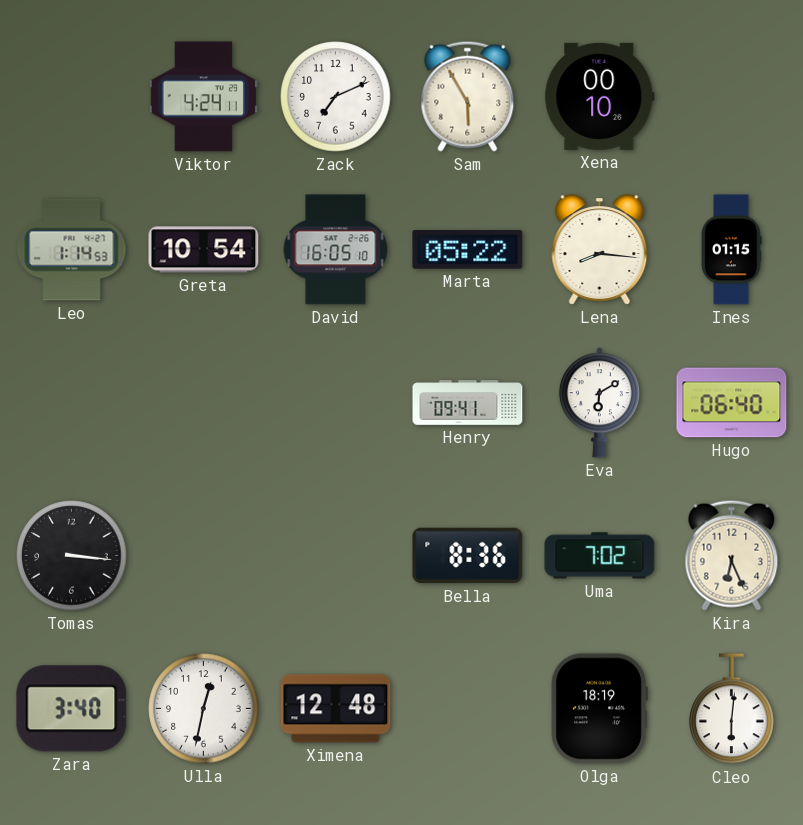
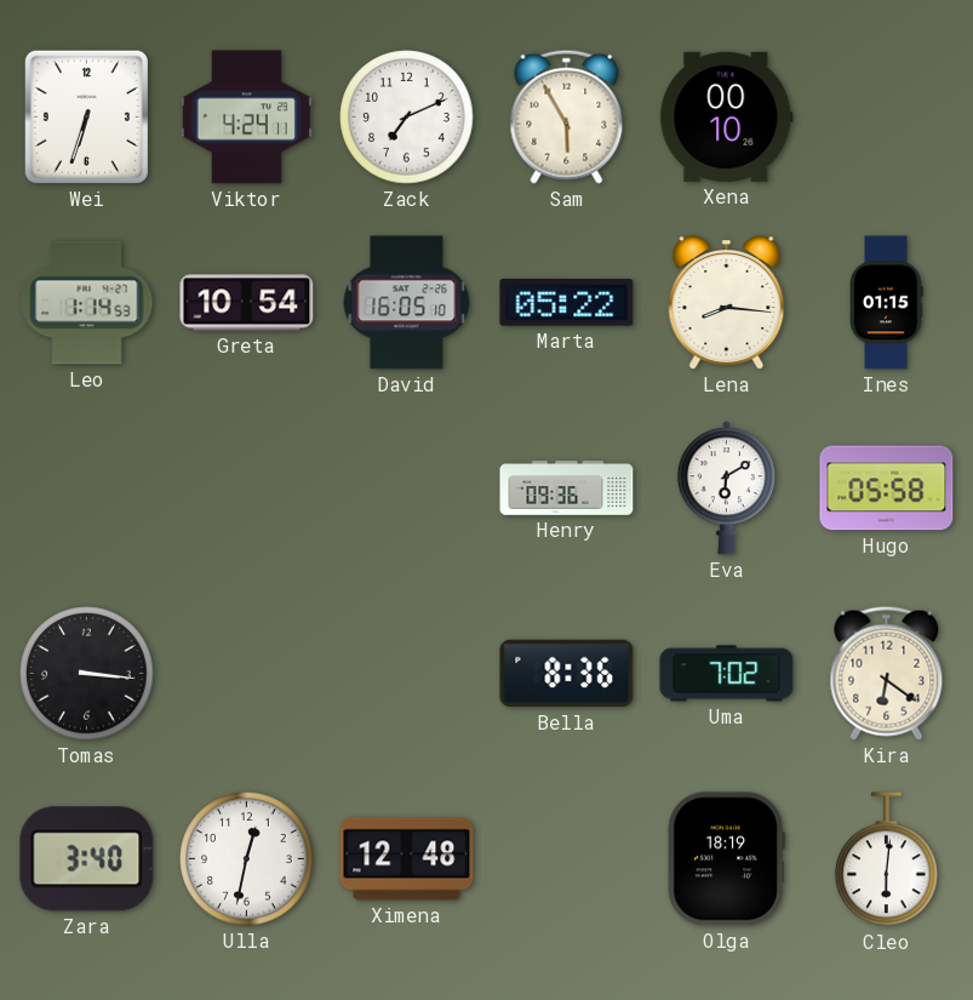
Wei: none -> 6:33 (86, 116)
Henry: 09:41 -> 09:36 (567, 488)
Hugo: 06:40 -> 05:58 (887, 488)
Kira: 6:26 -> 6:21 (887, 673)
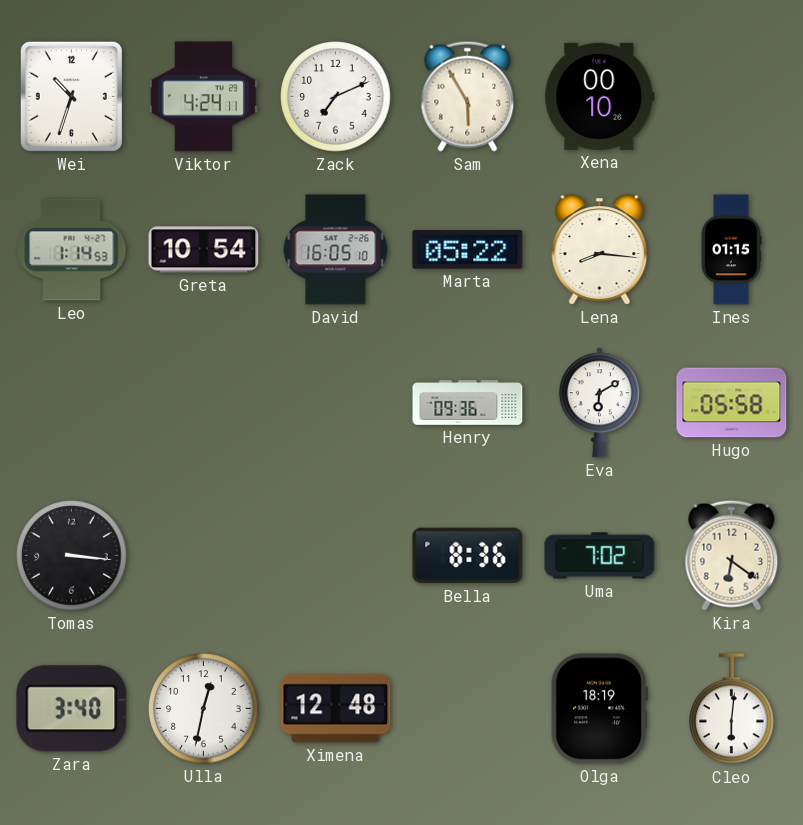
Wei: 6:33 -> 10:33 (71, 96)
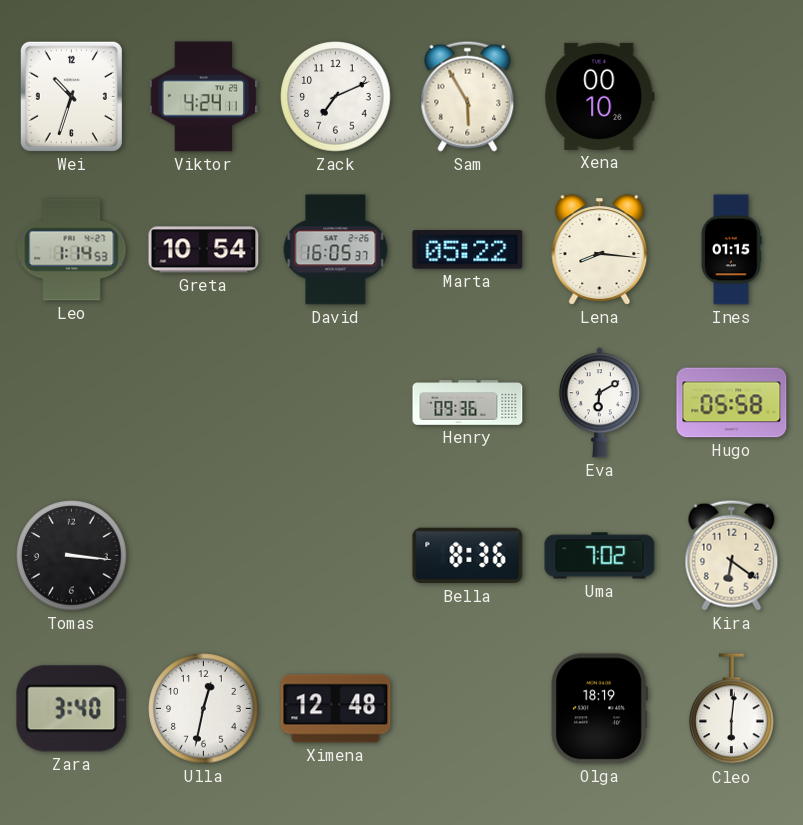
David: 16:05:10 -> 16:05:37 (336, 250)
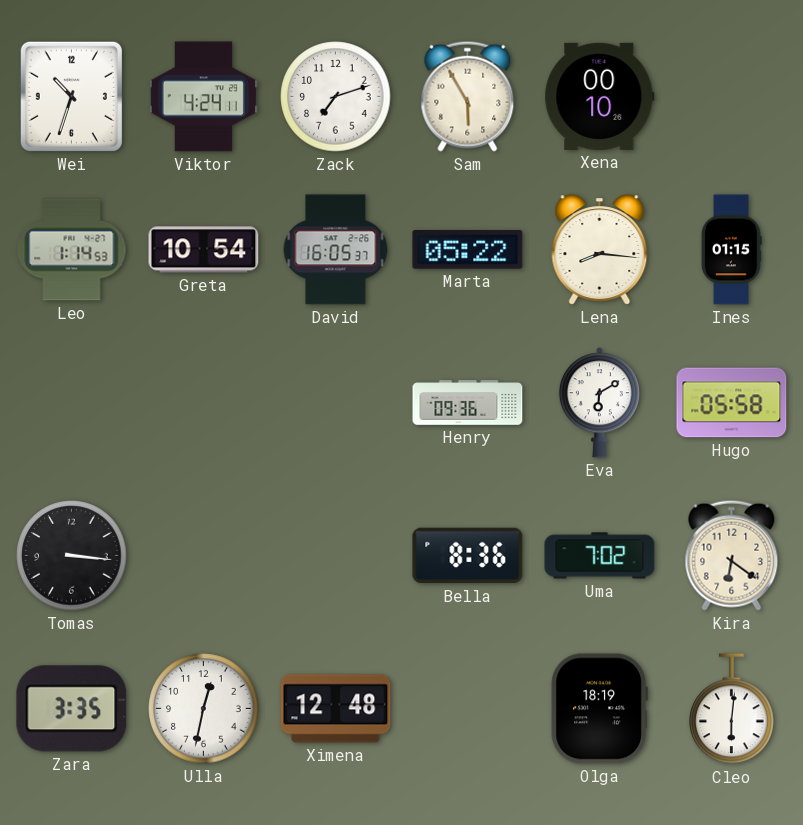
Zack: 7:11 -> 7:12 (336, 97)
Zara: 3:40 -> 3:35 (72, 709)
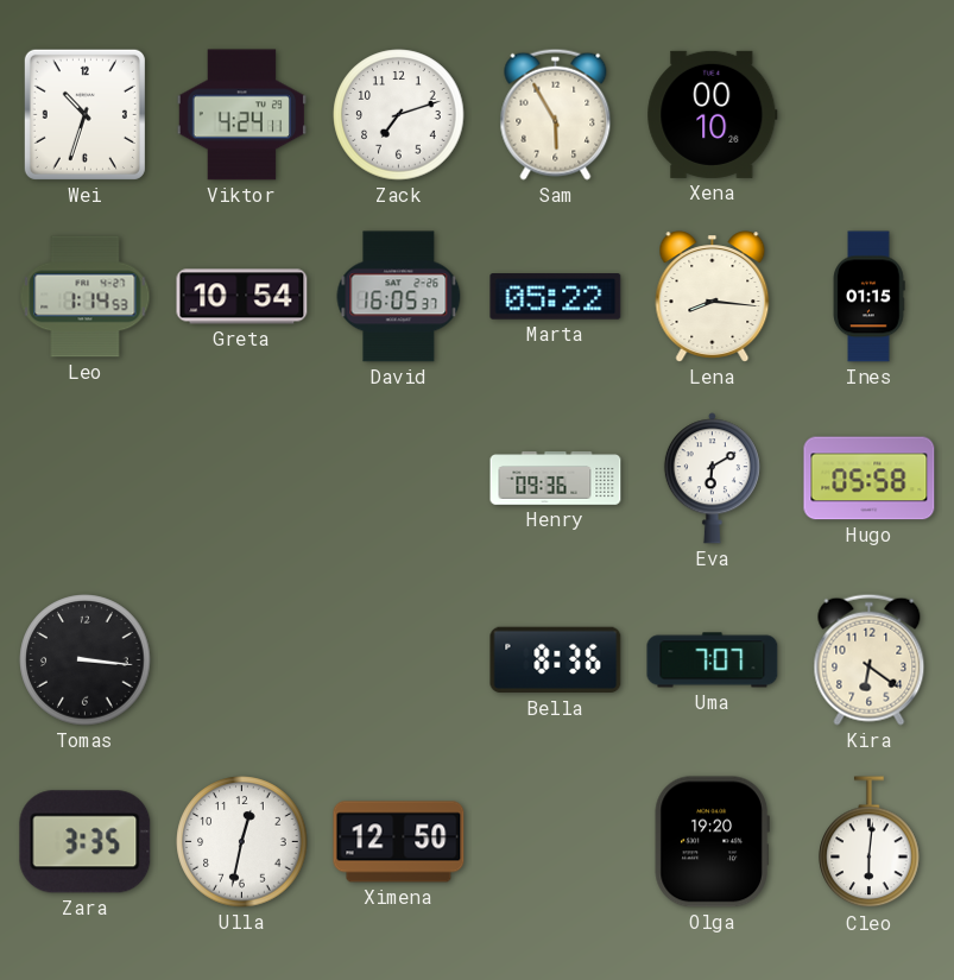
Uma: 7:02 -> 7:07 (713, 660)
Ximena: 12:48 -> 12:50 (399, 842)
Olga: 18:19 -> 19:20 (712, 842)
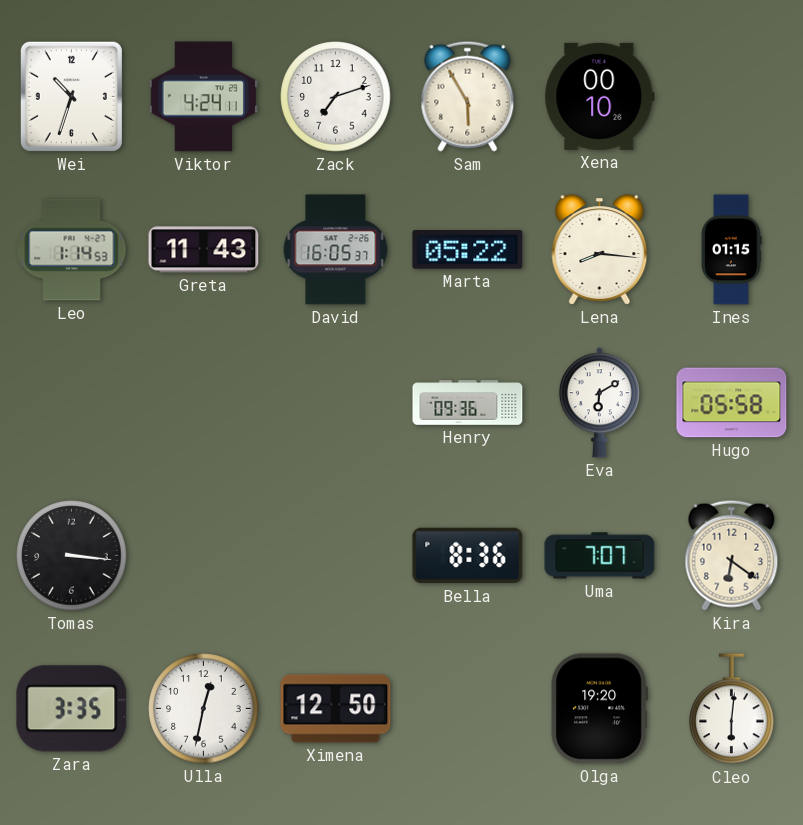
Greta: 10:54 -> 11:43 (204, 250)
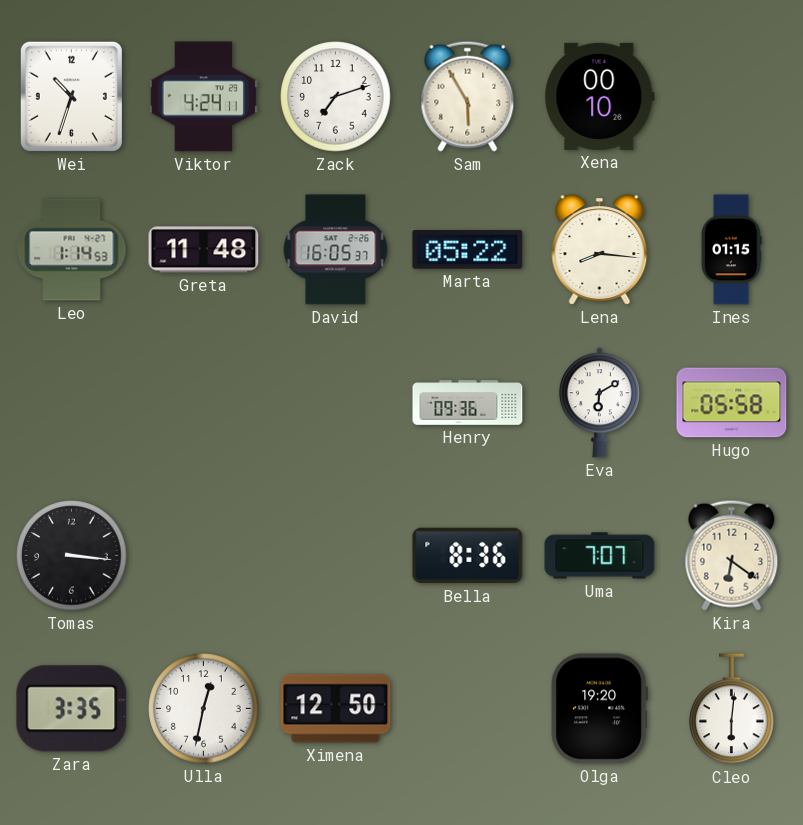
Greta: 11:43 -> 11:48 (204, 250)
